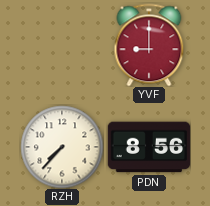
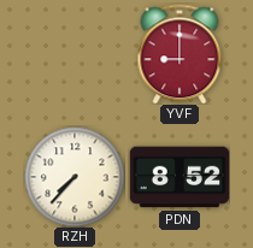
PDN: 8:56 -> 8:52 (180, 177)
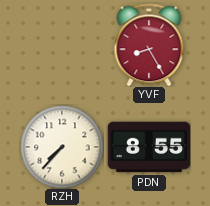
YVF: 9:00 -> 8:25 (149, 45)
PDN: 8:52 -> 8:55 (149, 147)
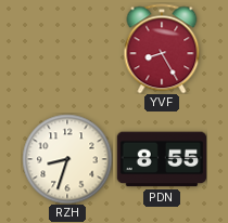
RZH: 7:37 -> 8:33 (67, 159)
